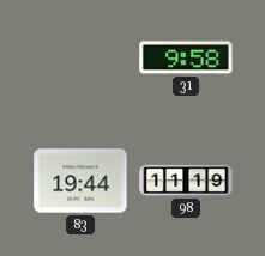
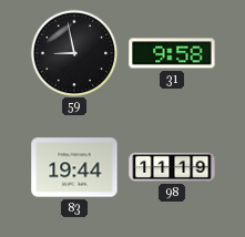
59: none -> 8:58 (74, 53)
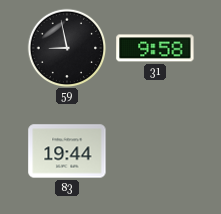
98: 11:19 -> none (172, 167)
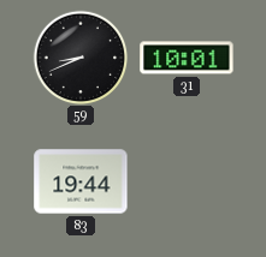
59: 8:58 -> 8:41 (81, 58)
31: 9:58 -> 10:01 (187, 58)
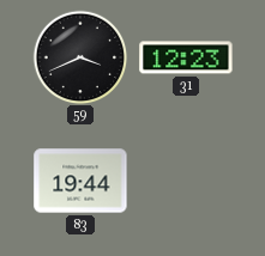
59: 8:41 -> 3:41 (80, 57)
31: 10:01 -> 12:23 (186, 57)
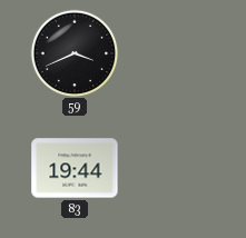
31: 12:23 -> none (186, 57)
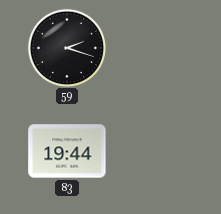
59: 3:41 -> 2:18 (67, 48)
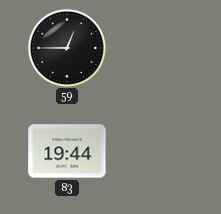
59: 2:18 -> 12:45 (67, 48)
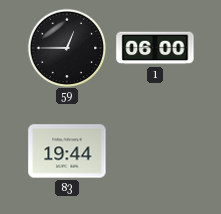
1: none -> 06:00 (155, 48)
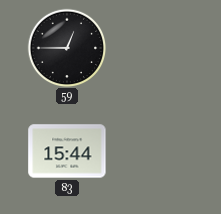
1: 06:00 -> none (155, 48)
83: 19:44 -> 15:44 (67, 151)
